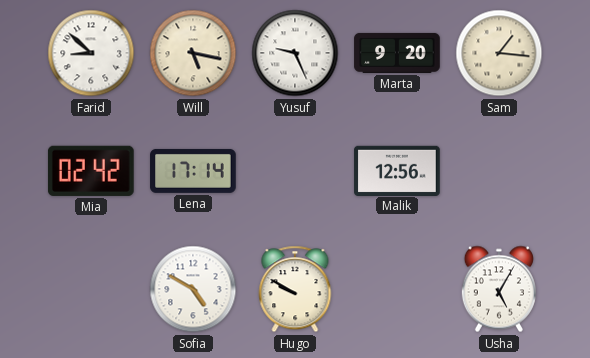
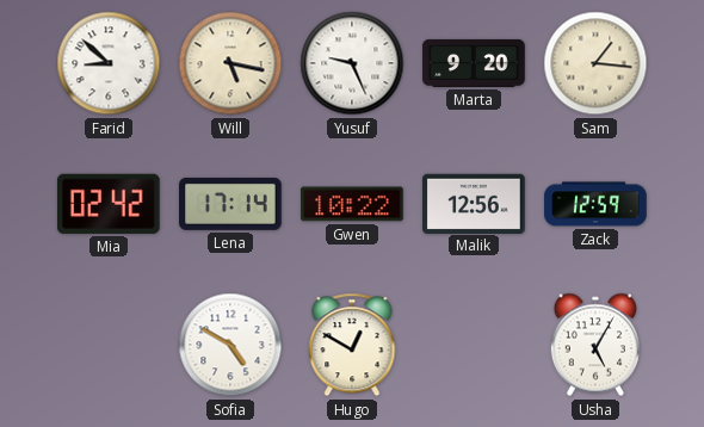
Gwen: none -> 10:22 (352, 204)
Zack: none -> 12:59 (595, 204)
Hugo: 9:50 -> 12:50 (352, 345)
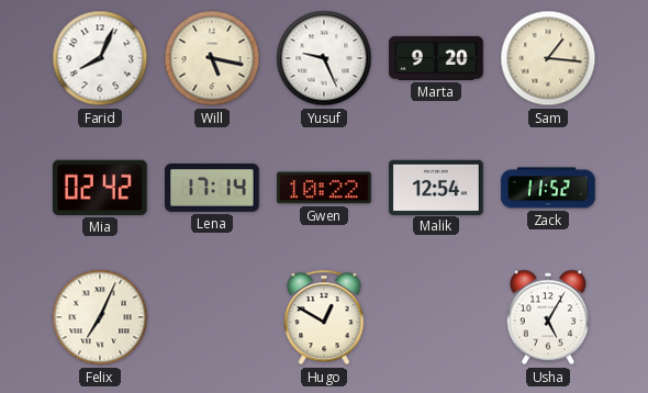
Farid: 8:52 -> 8:04 (100, 58)
Malik: 12:56 -> 12:54 (436, 187)
Zack: 12:59 -> 11:52 (548, 188)
Felix: none -> 7:04 (100, 317)
Sofia: 4:50 -> none (230, 345)
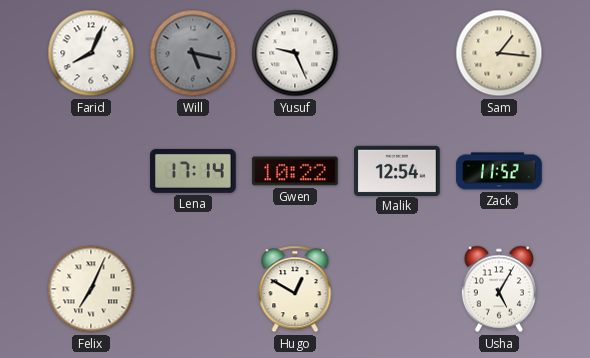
Will dial: cream -> grey (193, 53)
Marta: 9:20 -> none (436, 58)
Mia: 02:42 -> none (100, 188)
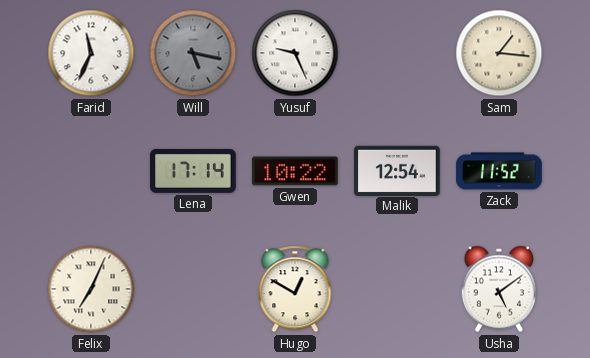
Farid: 8:04 -> 11:34 (91, 53)
Usha: 5:05 -> 5:09 (499, 289)
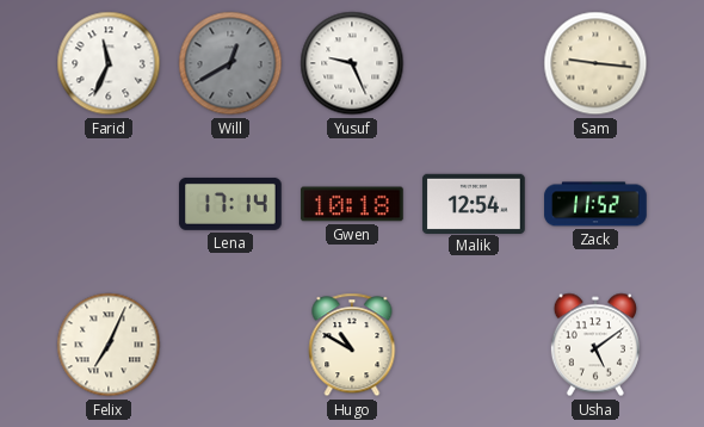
Will: 5:17 -> 12:40 (230, 63)
Sam: 1:16 -> 9:16 (595, 63)
Gwen: 10:22 -> 10:18 (352, 204)
Hugo: 12:50 -> 10:50 (352, 345)
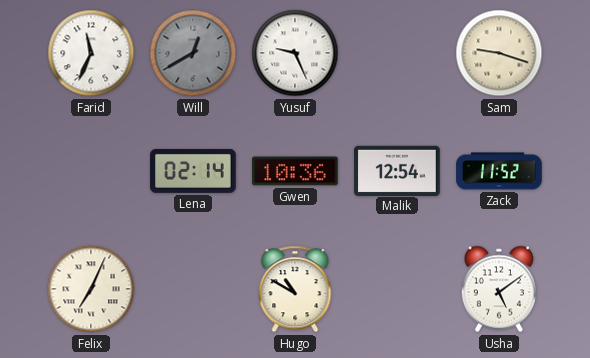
Sam: 9:16 -> 9:18 (499, 53)
Lena: 17:14 -> 02:14 (193, 171)
Gwen: 10:18 -> 10:36 (295, 171)
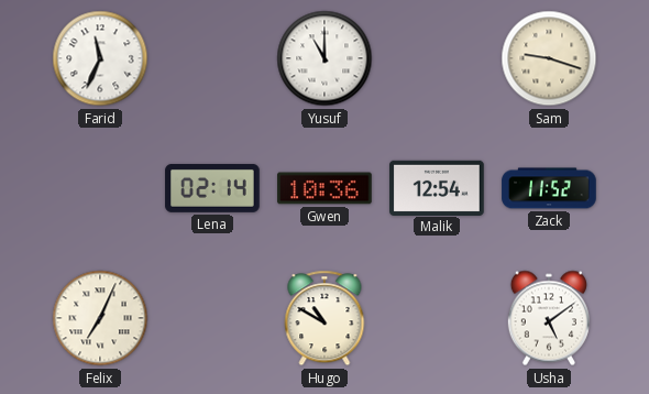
Will: 12:40 -> none (193, 53)
Yusuf: 9:26 -> 11:00 (324, 58)
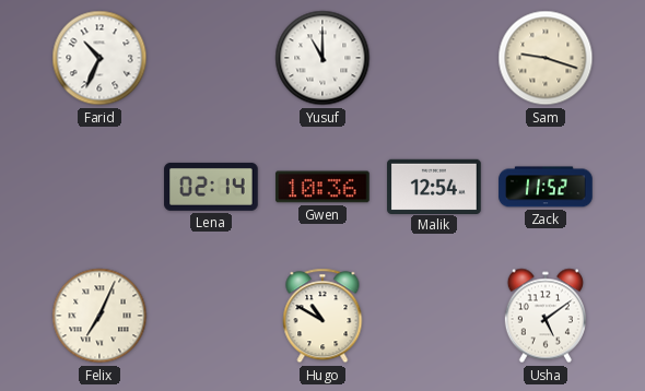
Farid: 11:34 -> 10:34 (99, 58)
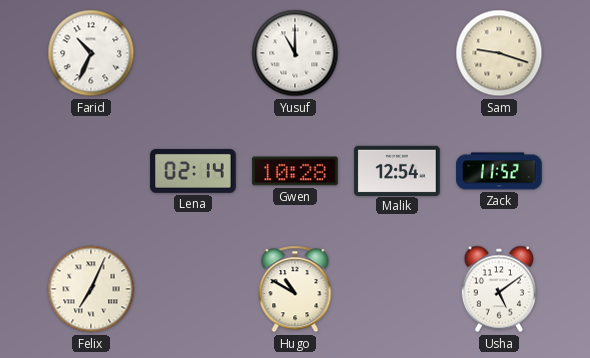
Gwen: 10:36 -> 10:28 (295, 171)
